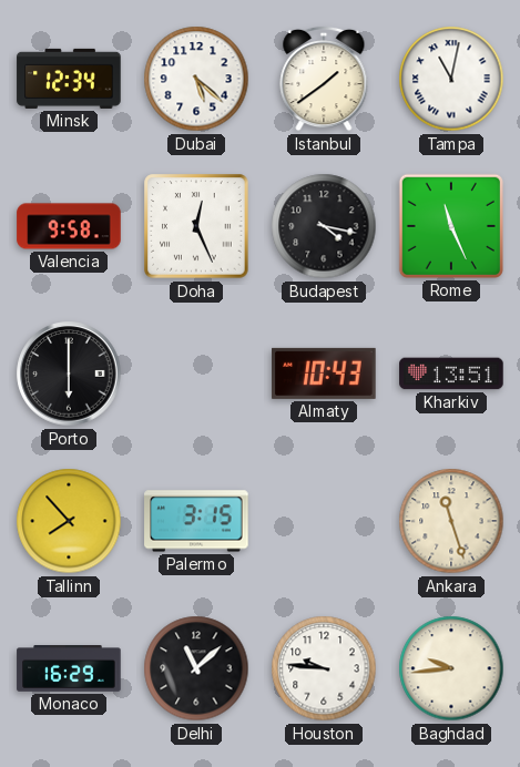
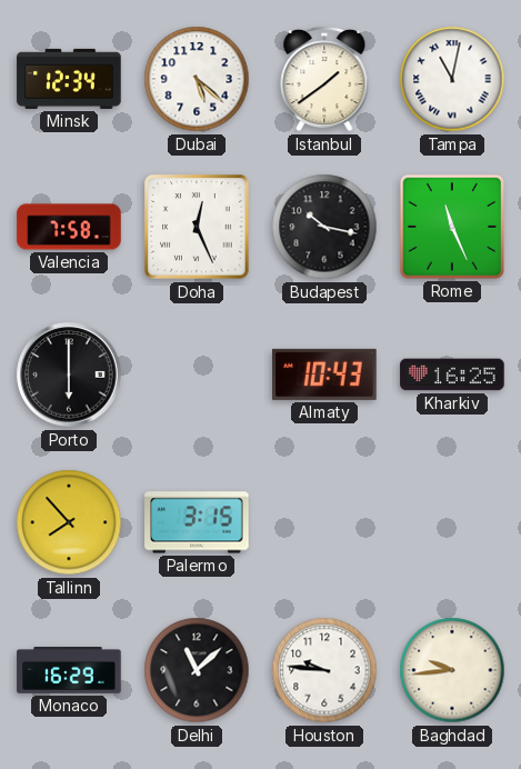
Valencia: 9:58 -> 7:58 (69, 227)
Budapest: 4:17 -> 10:17 (324, 227)
Kharkiv: 13:51 -> 16:25 (452, 374)
Ankara: 11:27 -> none (451, 521)
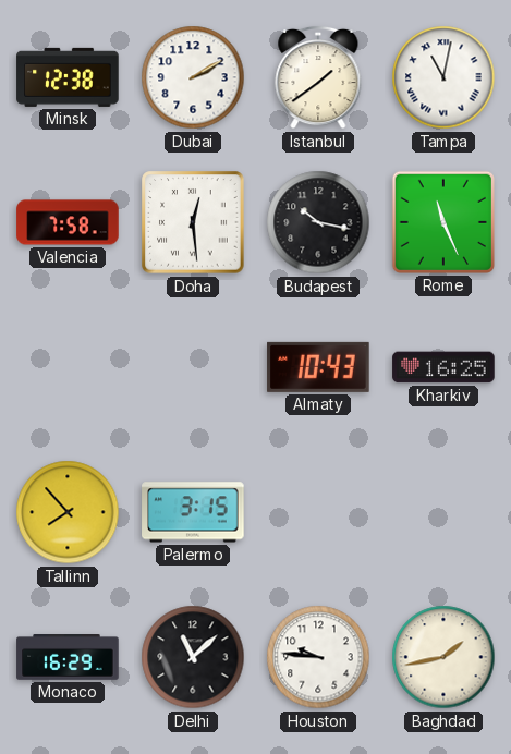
Minsk: 12:34 -> 12:38 (68, 77)
Dubai: 5:22 -> 2:10 (193, 77)
Doha: 12:26 -> 12:29 (193, 222)
Porto: 6:00 -> none (69, 374)
Baghdad: 9:44 -> 1:43 (443, 657)
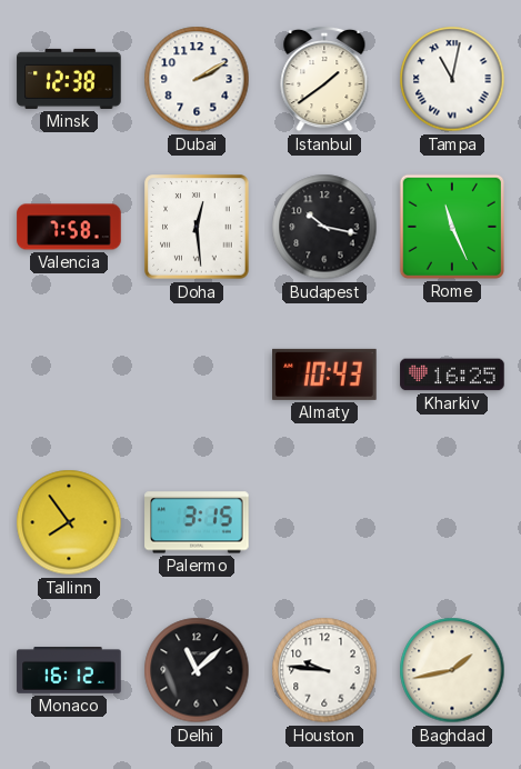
Tallinn: 7:53 -> 7:54 (69, 522)
Monaco: 16:29 -> 16:12 (69, 671)
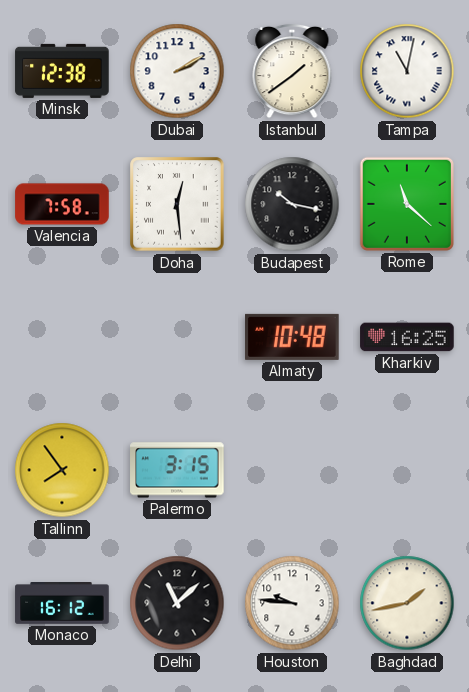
Rome: 11:26 -> 11:22 (407, 204)
Almaty: 10:43 -> 10:48 (292, 337)
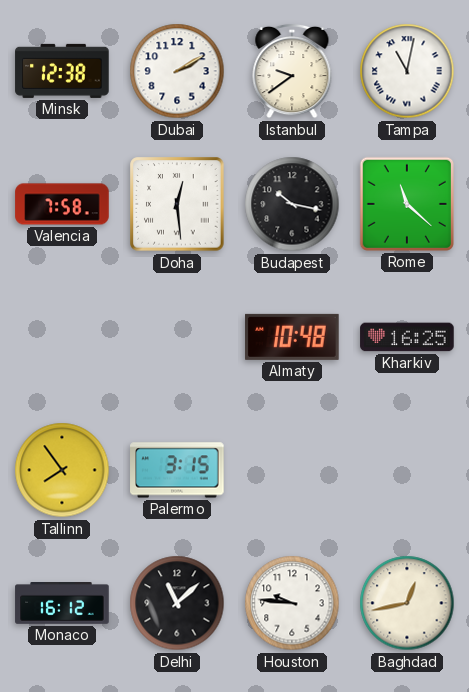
Istanbul: 1:39 -> 9:39 (292, 71)
Baghdad: 1:43 -> 12:43 (407, 603)
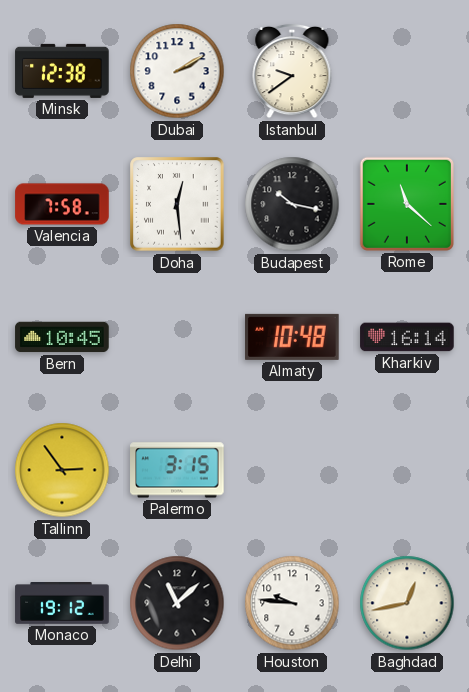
Tampa: 11:02 -> none (407, 71)
Bern: none -> 10:45 (62, 337)
Kharkiv: 16:25 -> 16:14 (407, 337)
Tallinn: 7:54 -> 2:54 (62, 470)
Monaco: 16:12 -> 19:12 (62, 604)
